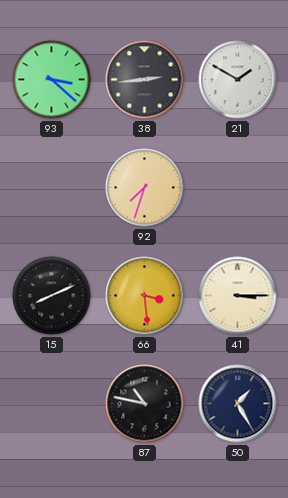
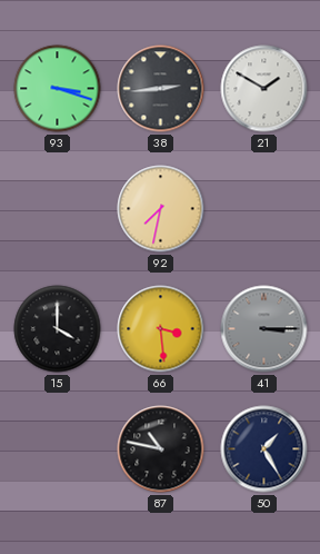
93: 3:22 -> 3:18 (58, 89)
92: 7:33 -> 7:32 (161, 209)
15: 8:11 -> 4:00 (58, 329)
41 dial: cream -> grey (264, 329)
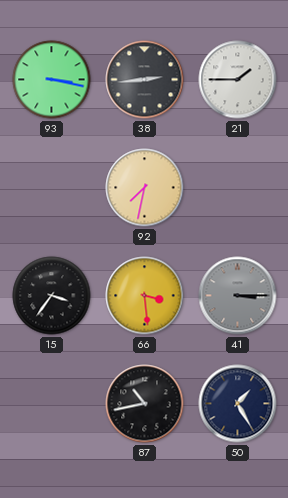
93: 3:18 -> 3:17 (52, 80)
21: 1:50 -> 1:45 (238, 80)
15: 4:00 -> 3:36 (52, 296)
87: 10:47 -> 10:43 (145, 404)
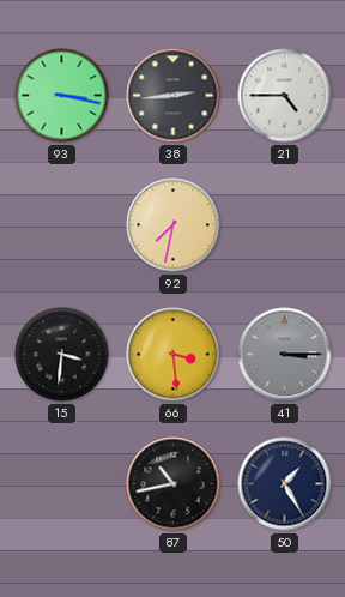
21: 1:45 -> 4:45 (285, 96)
15: 3:36 -> 3:31 (62, 355)
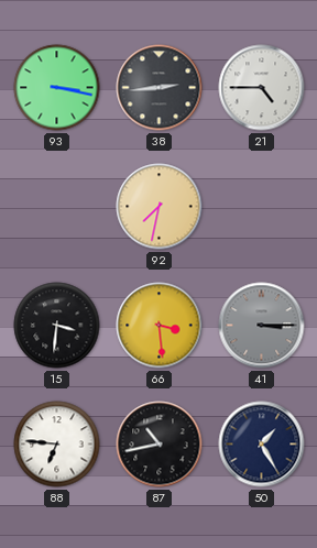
88: none -> 6:46 (57, 445)
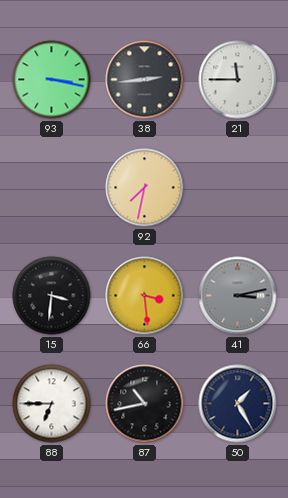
21: 4:45 -> 11:45 (238, 80)
41: 3:15 -> 3:13 (238, 296)
88: 6:46 -> 6:45 (52, 404)
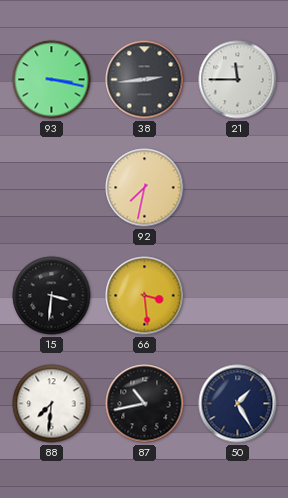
41: 3:13 -> none (238, 296)
88: 6:45 -> 7:31 (52, 404)
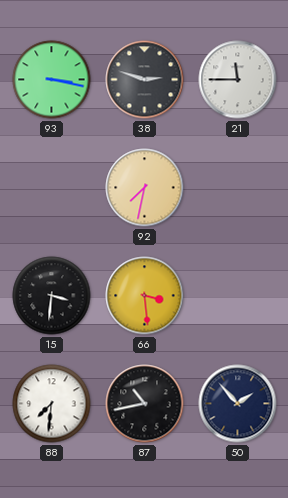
38: 2:44 -> 2:48 (145, 80)
50: 1:25 -> 1:53 (238, 404)
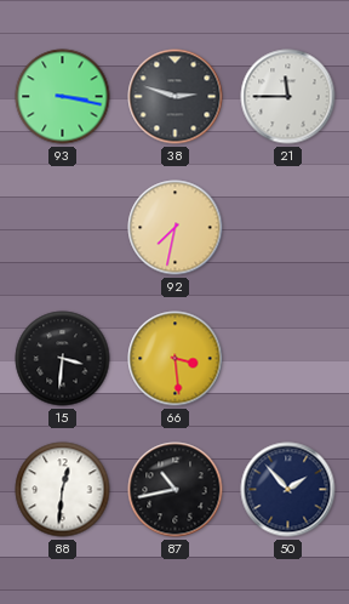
88: 7:31 -> 12:31 (63, 490)
